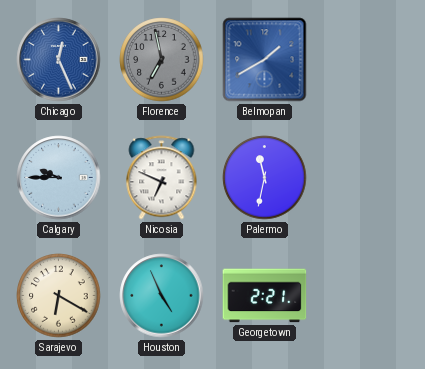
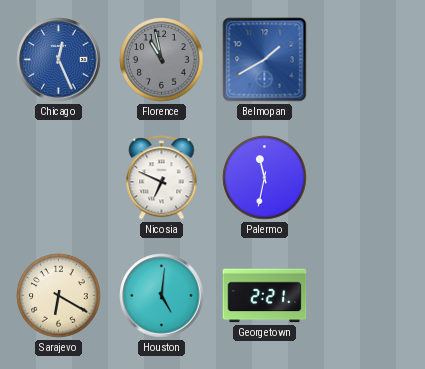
Florence: 6:58 -> 10:58 (162, 60)
Calgary: 9:45 -> none (59, 178)
Houston: 4:56 -> 5:01 (162, 296)
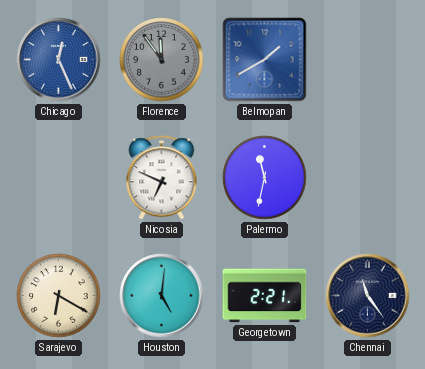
Florence: 10:58 -> 11:54 (162, 60)
Chennai: none -> 11:24 (368, 296)
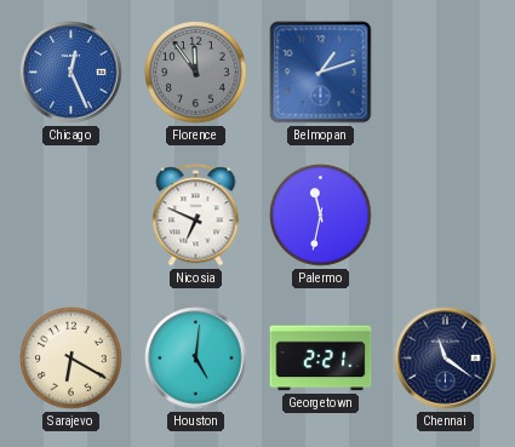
Belmopan: 1:40 -> 1:12 (321, 73)
Chennai: 11:24 -> 11:21 (446, 359)
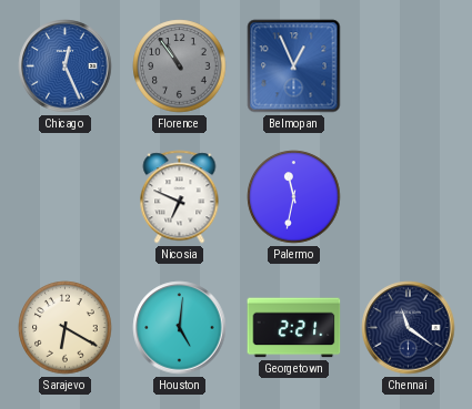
Florence: 11:54 -> 10:54 (180, 67)
Belmopan: 1:12 -> 12:56 (294, 67)
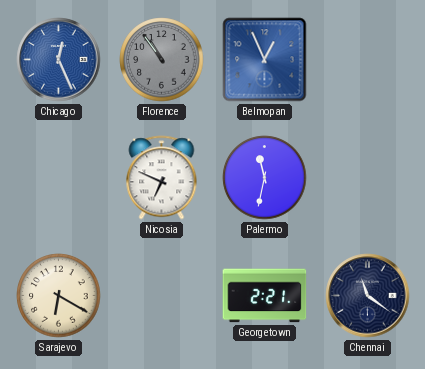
Houston: 5:01 -> none (180, 328)
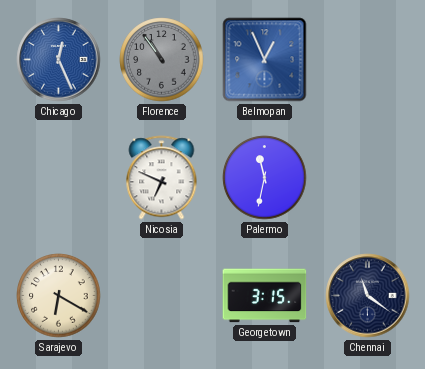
Georgetown: 2:21 -> 3:15 (265, 296)
